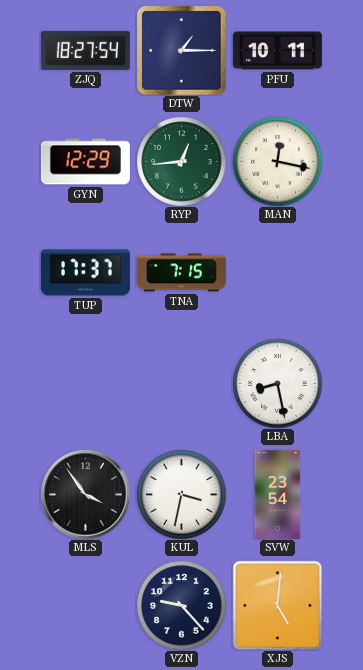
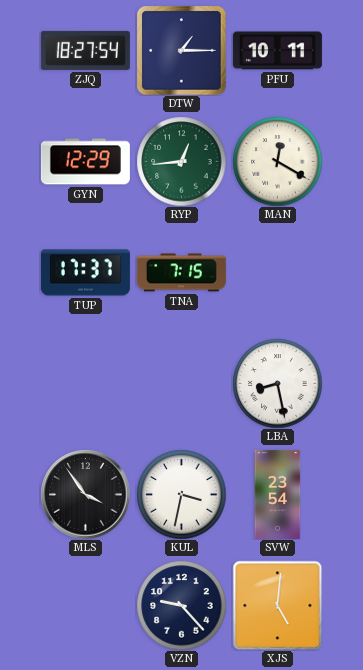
MAN: 12:17 -> 12:20 (277, 161)
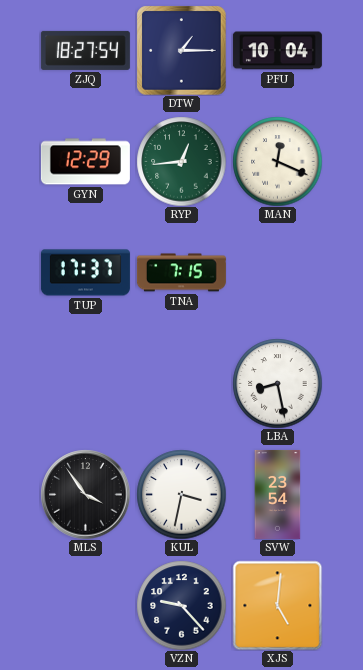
PFU: 10:11 -> 10:04 (277, 51)
MAN: 12:20 -> 12:19 (277, 161)
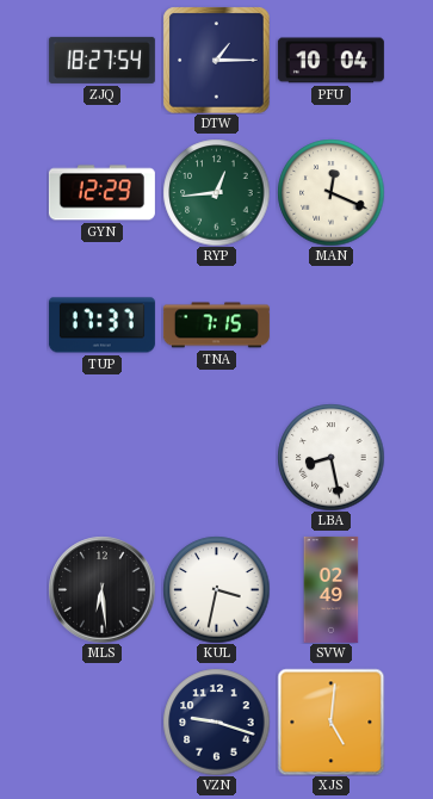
MLS: 3:54 -> 6:29 (101, 589)
SVW: 23:54 -> 02:49 (332, 589)
VZN: 9:23 -> 9:18 (216, 721)
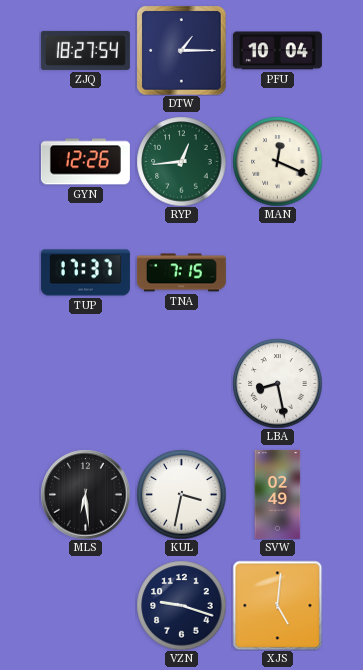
GYN: 12:29 -> 12:26 (85, 162)
